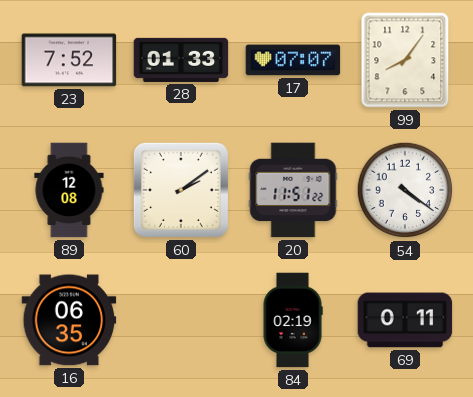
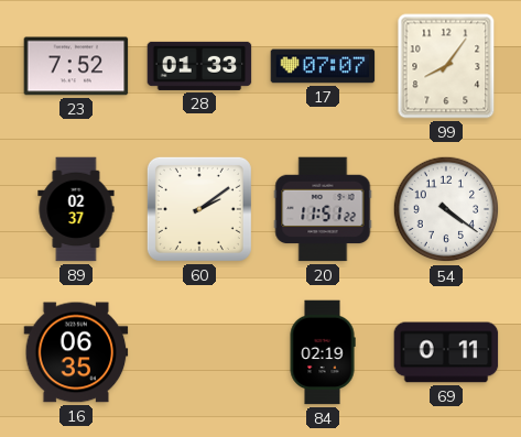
89: 12:08 -> 02:37 (76, 209)
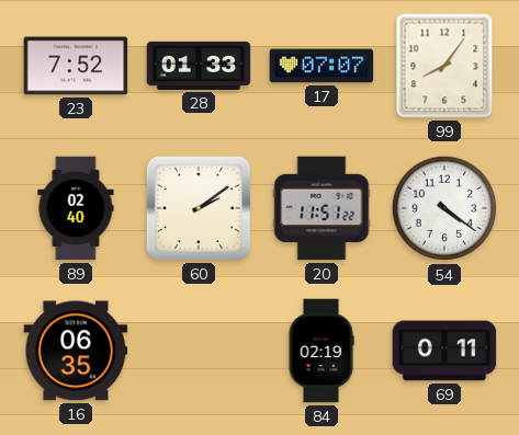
89: 02:37 -> 02:40 (76, 208)
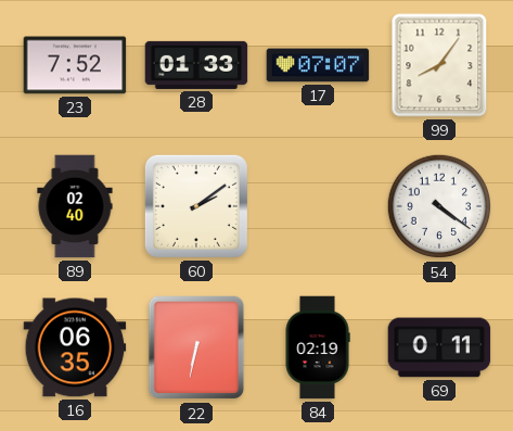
20: 11:51 -> none (321, 208)
22: none -> 6:32 (196, 347)
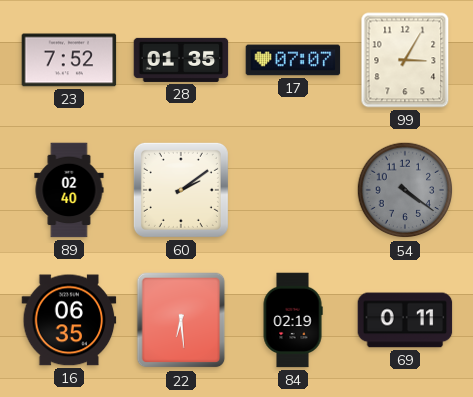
28: 01:33 -> 01:35 (181, 60)
99: 8:06 -> 3:05 (405, 60)
54 dial: white -> grey (405, 190)
22: 6:32 -> 6:29 (181, 320)
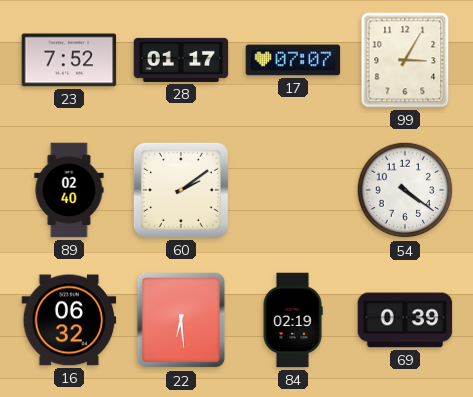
28: 01:35 -> 01:17 (181, 60)
54 dial: grey -> white (405, 190)
16: 06:35 -> 06:32 (69, 320)
69: 0:11 -> 0:39 (405, 320)
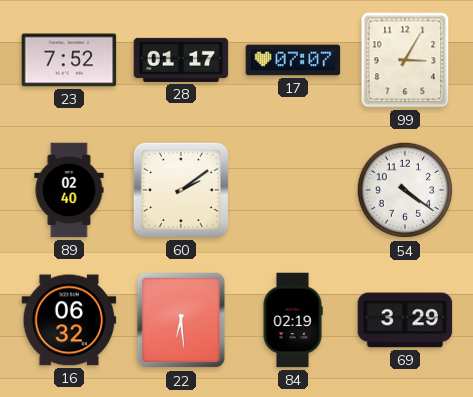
69: 0:39 -> 3:29 (405, 320)
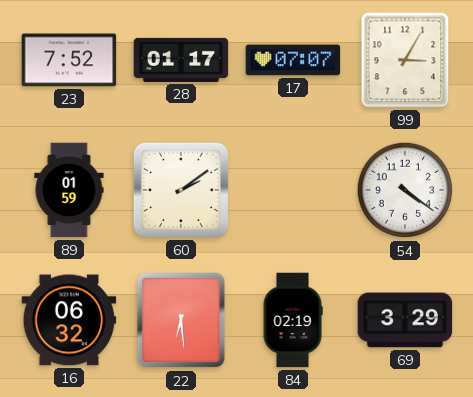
89: 02:40 -> 01:59 (69, 190)
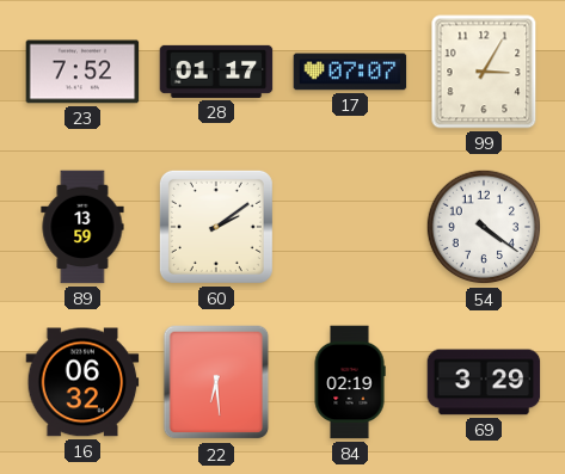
89: 01:59 -> 13:59 (82, 227)
